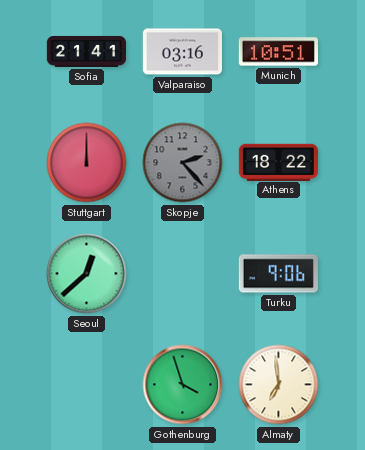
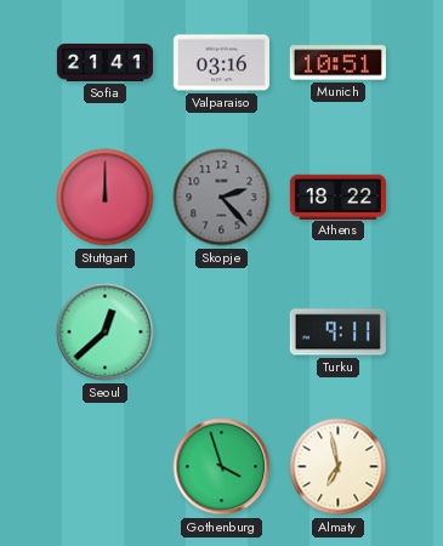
Turku: 9:06 -> 9:11 (337, 332)
Almaty: 6:59 -> 6:58 (339, 467)
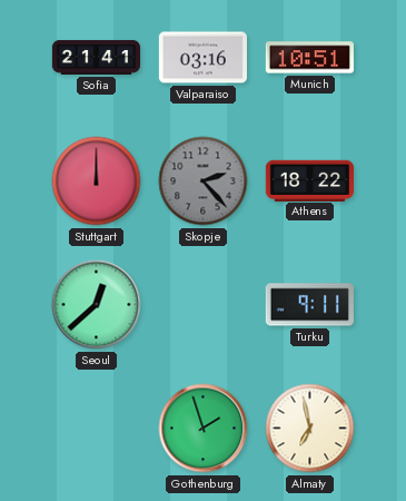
Gothenburg: 3:57 -> 1:57 (204, 429)
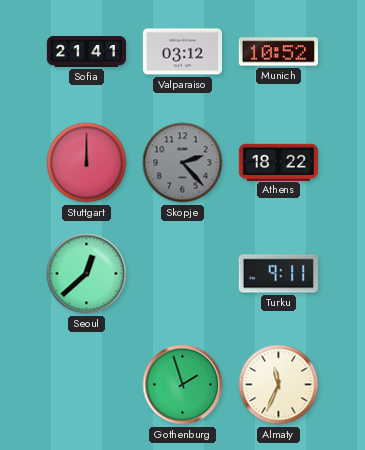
Valparaiso: 03:16 -> 03:12 (182, 52)
Munich: 10:51 -> 10:52 (278, 52)
Almaty: 6:58 -> 11:34 (279, 385)
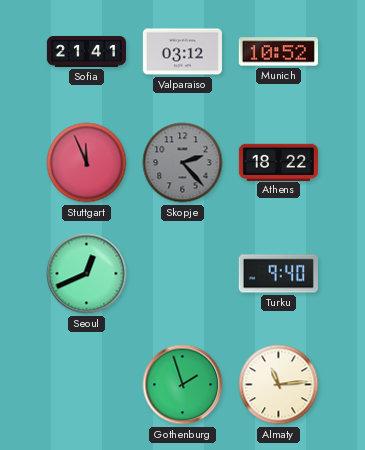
Stuttgart: 12:00 -> 11:56 (87, 163)
Seoul: 12:38 -> 12:41 (87, 274)
Turku: 9:11 -> 9:40 (278, 274)
Almaty: 11:34 -> 11:14 (279, 385)
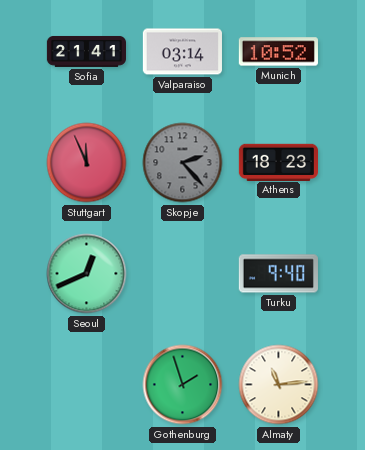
Valparaiso: 03:12 -> 03:14 (182, 52)
Athens: 18:22 -> 18:23 (278, 162)
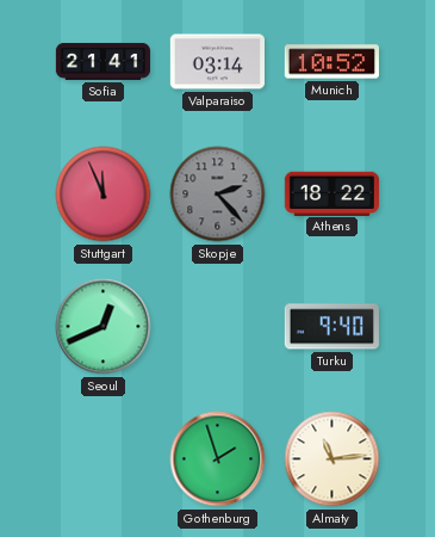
Athens: 18:23 -> 18:22 (331, 193)
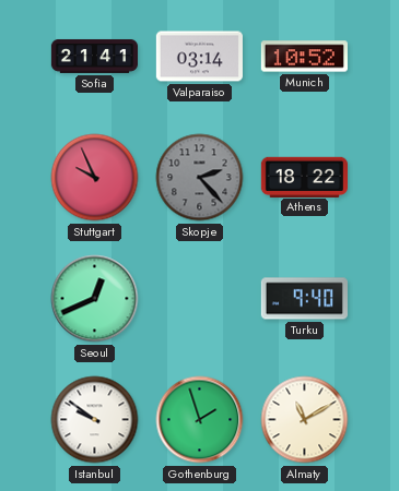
Stuttgart: 11:56 -> 9:56 (95, 178)
Istanbul: none -> 9:51 (95, 420)
Almaty: 11:14 -> 11:10 (305, 420)
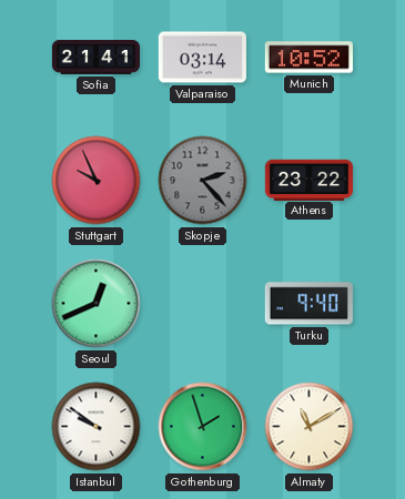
Athens: 18:22 -> 23:22 (308, 180)
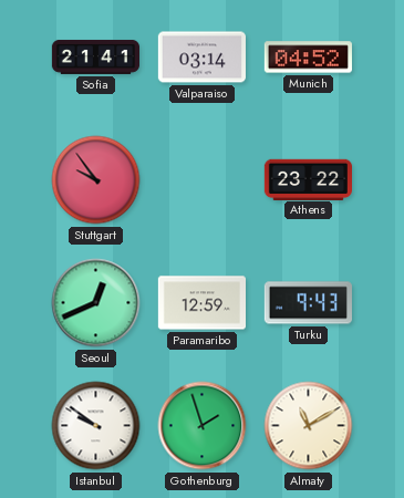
Munich: 10:52 -> 04:52 (308, 58)
Stuttgart: 9:56 -> 9:54 (96, 180)
Skopje: 2:23 -> none (203, 181)
Paramaribo: none -> 12:59 (201, 303)
Turku: 9:40 -> 9:43 (308, 303)
